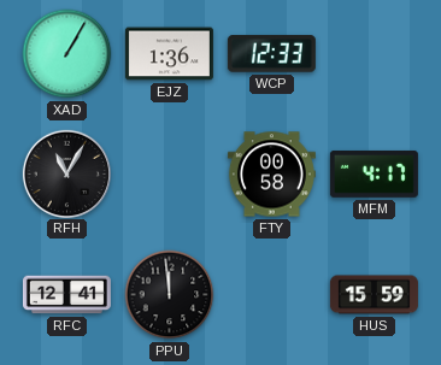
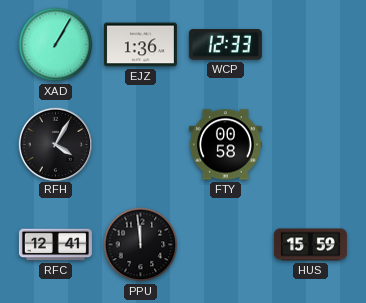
RFH: 11:05 -> 4:05 (55, 144)
MFM: 4:17 -> none (374, 173)
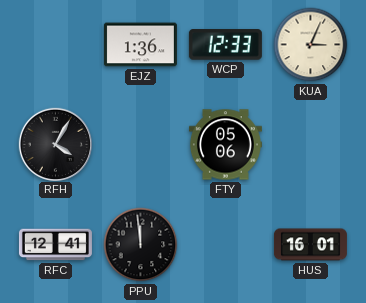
XAD: 1:05 -> none (56, 45)
KUA: none -> 3:04 (311, 45)
FTY: 00:58 -> 05:06 (225, 145)
HUS: 15:59 -> 16:01 (310, 245)
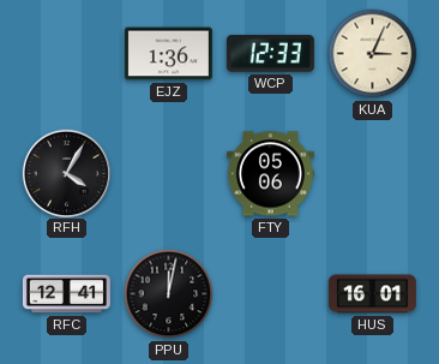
PPU: 11:59 -> 12:02 (169, 294)
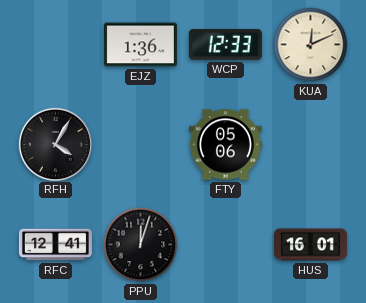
KUA: 3:04 -> 12:11 (311, 45)
PPU: 12:02 -> 12:03 (141, 245)
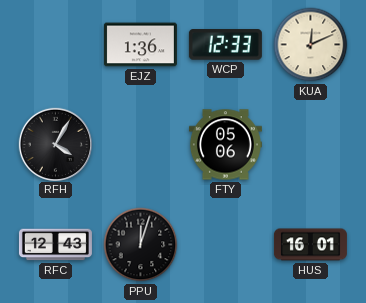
RFC: 12:41 -> 12:43 (55, 245)
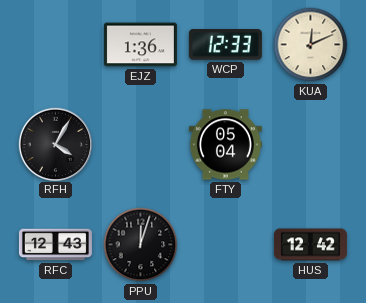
FTY: 05:06 -> 05:04 (225, 145)
HUS: 16:01 -> 12:42 (310, 245)
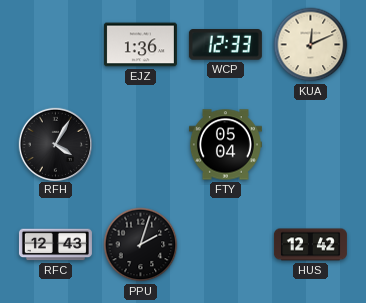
PPU: 12:03 -> 2:03 (141, 245)
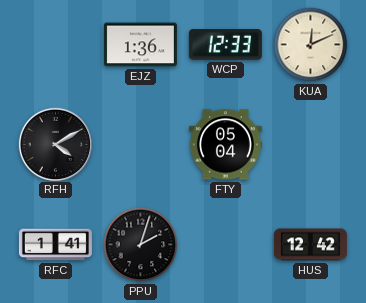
RFH: 4:05 -> 4:10 (55, 144)
RFC: 12:43 -> 1:41 (55, 245)
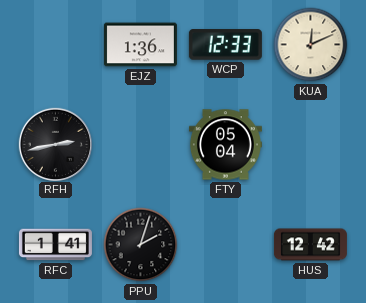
RFH: 4:10 -> 2:43 (55, 144)
